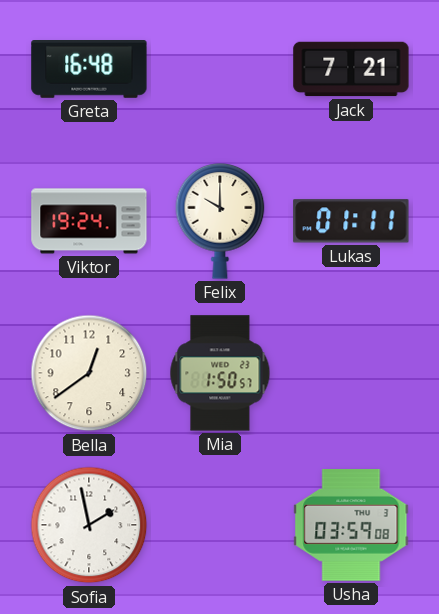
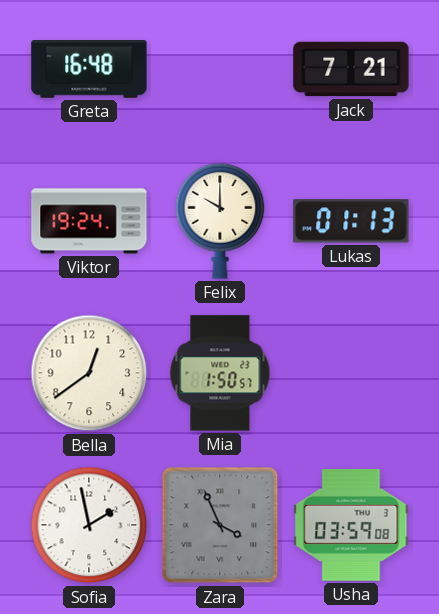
Lukas: 01:11 -> 01:13 (351, 221)
Zara: none -> 3:56 (220, 525)
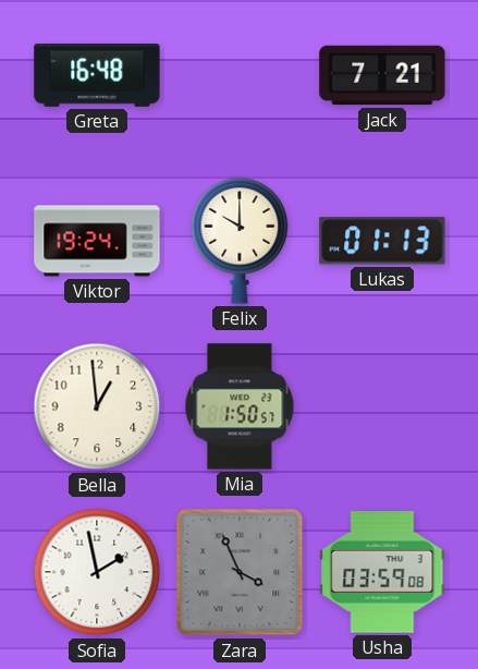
Bella: 12:39 -> 12:59 (97, 406)
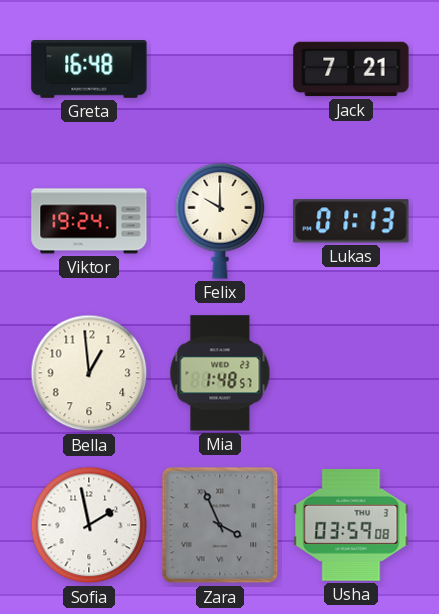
Mia: 1:50 -> 1:48 (220, 373)
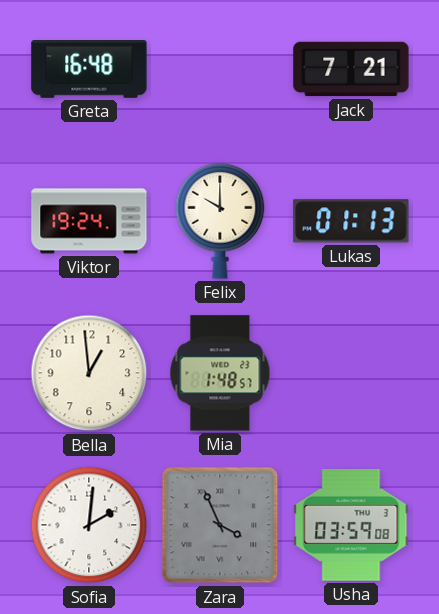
Sofia: 1:58 -> 2:01 (89, 525)
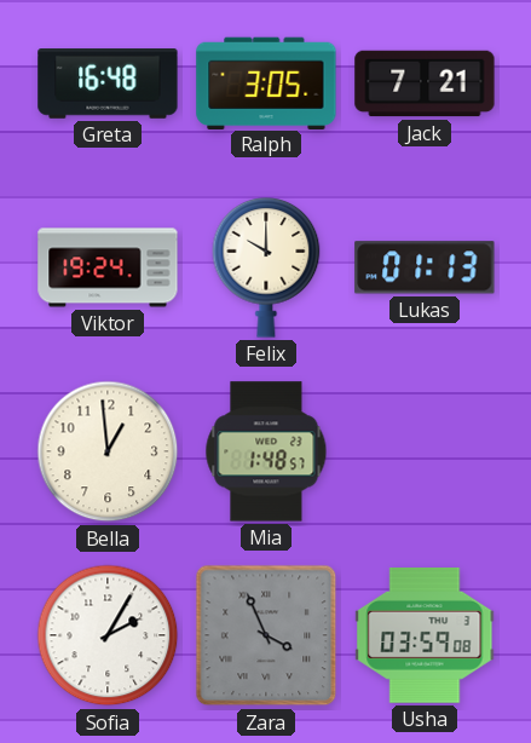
Ralph: none -> 3:05 (266, 82)
Sofia: 2:01 -> 2:05 (108, 635)
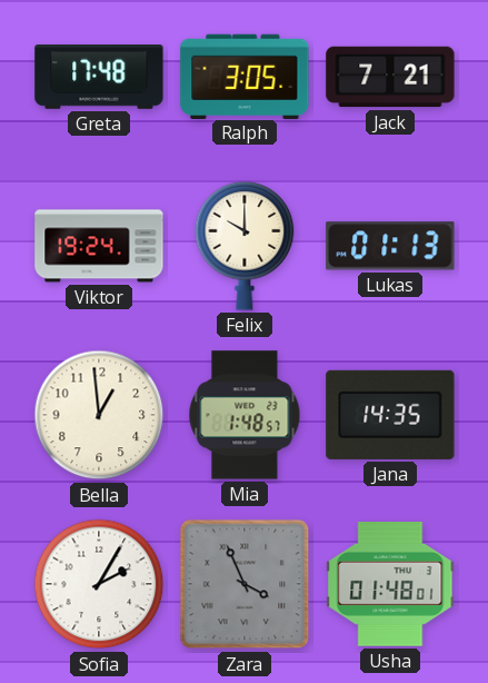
Greta: 16:48 -> 17:48 (99, 78)
Jana: none -> 14:35 (390, 415)
Usha: 03:59 -> 01:48 (390, 585)
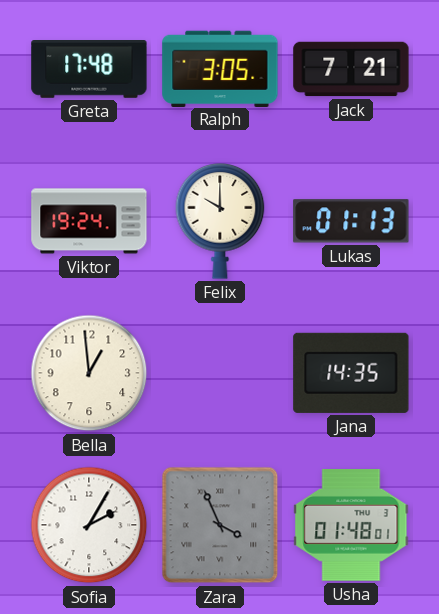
Mia: 1:48 -> none (245, 415)
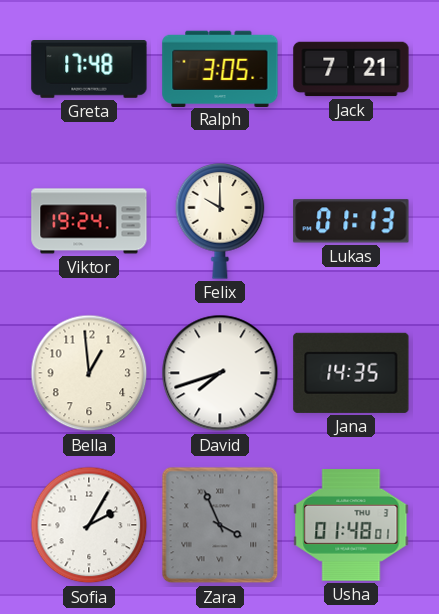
David: none -> 7:42 (220, 373)
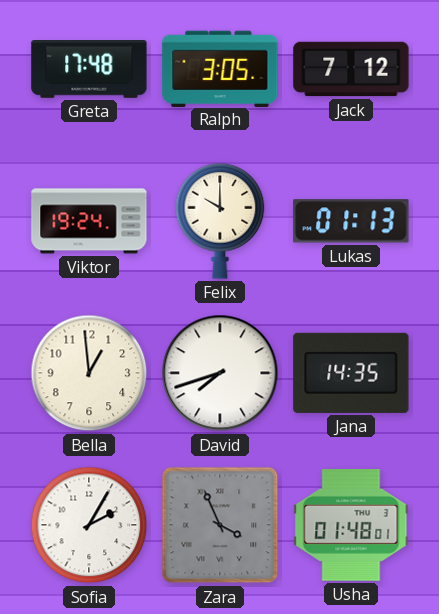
Jack: 7:21 -> 7:12 (351, 69)
